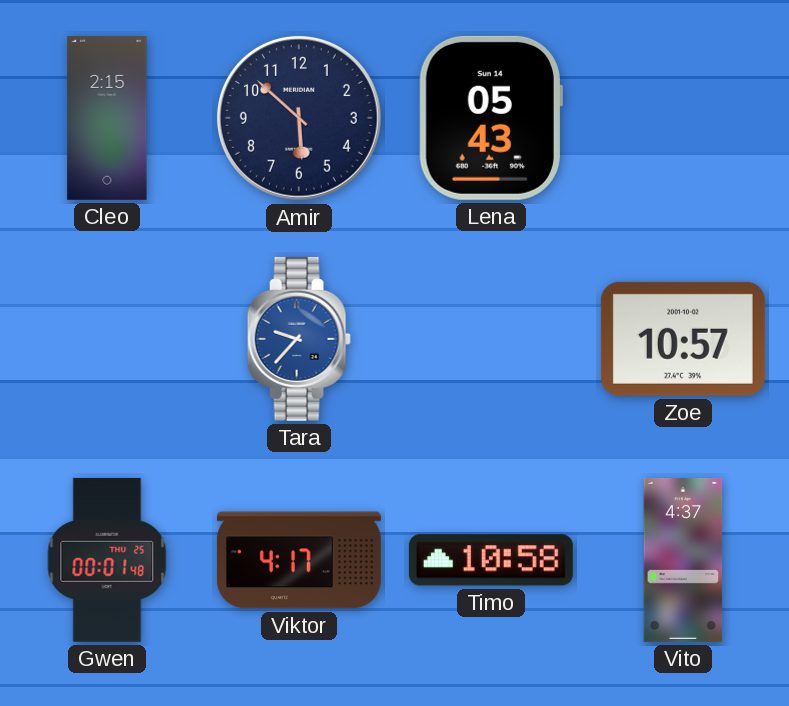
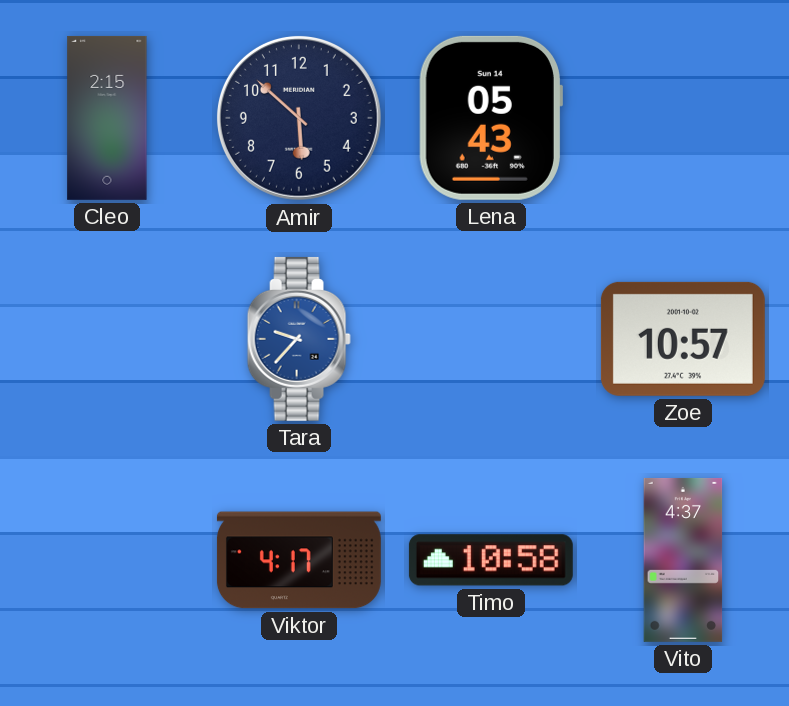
Gwen: 00:01 -> none (107, 560)
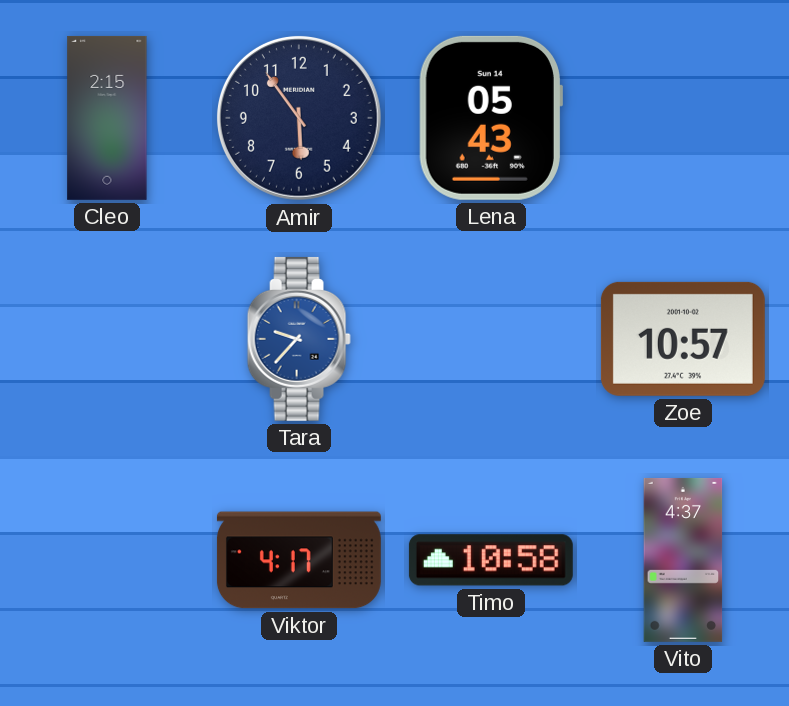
Amir: 5:52 -> 5:54 (299, 118)
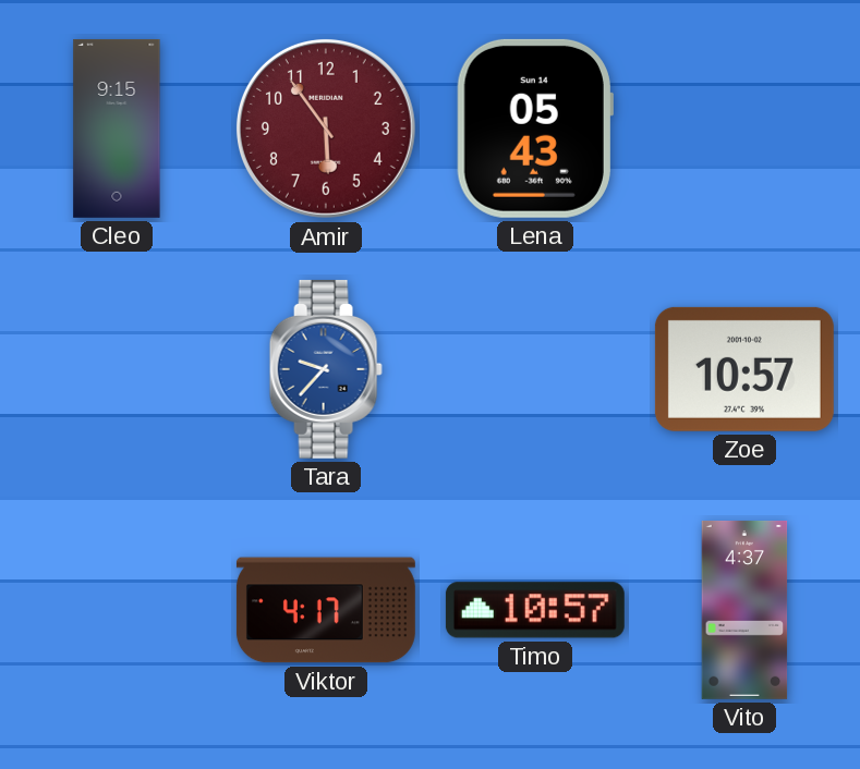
Cleo: 2:15 -> 9:15 (117, 129)
Amir dial: navy -> burgundy (326, 129)
Timo: 10:58 -> 10:57 (535, 610)
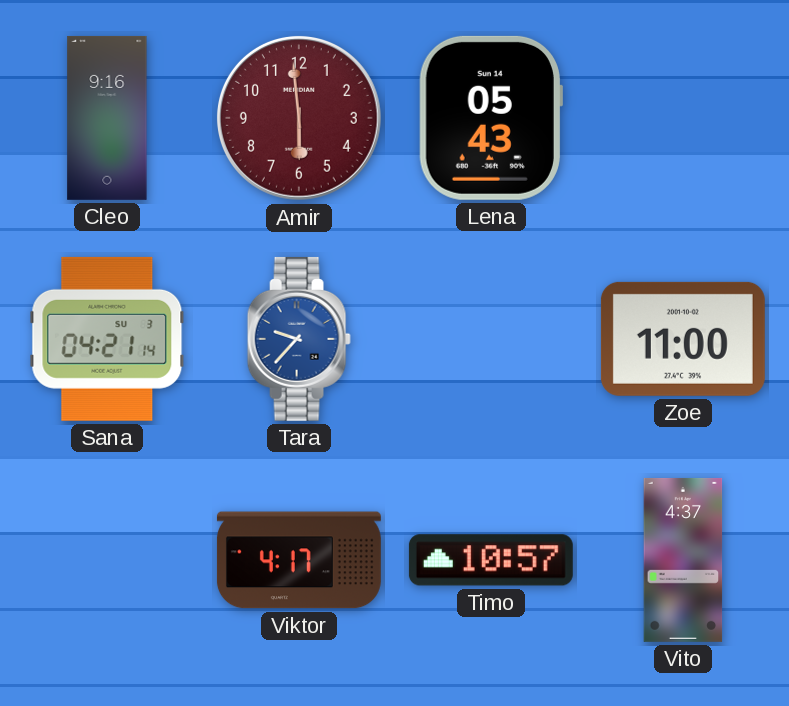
Cleo: 9:15 -> 9:16 (107, 118)
Amir: 5:54 -> 5:59 (299, 118)
Sana: none -> 04:21 (107, 339)
Zoe: 10:57 -> 11:00 (683, 339)
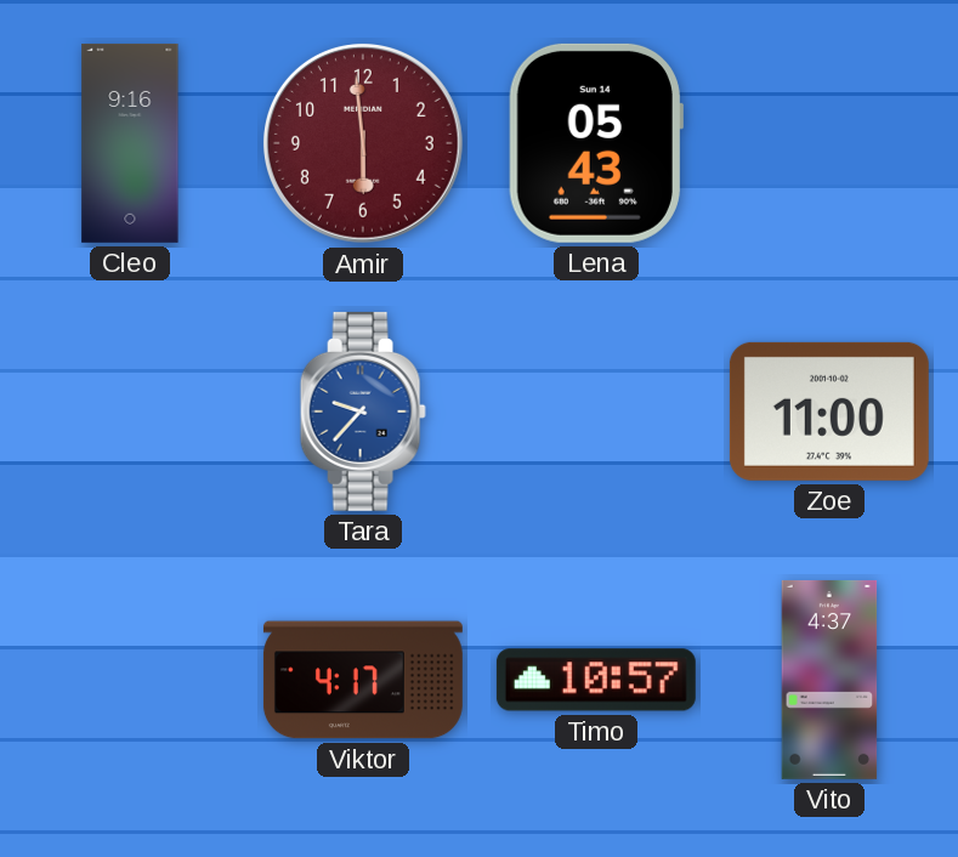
Sana: 04:21 -> none (107, 339)
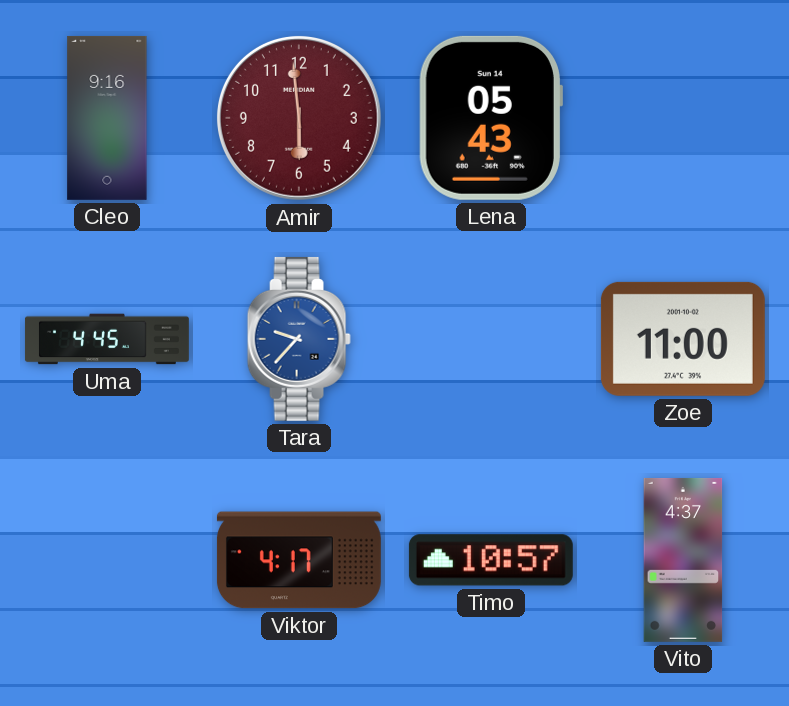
Uma: none -> 4:45 (107, 339)
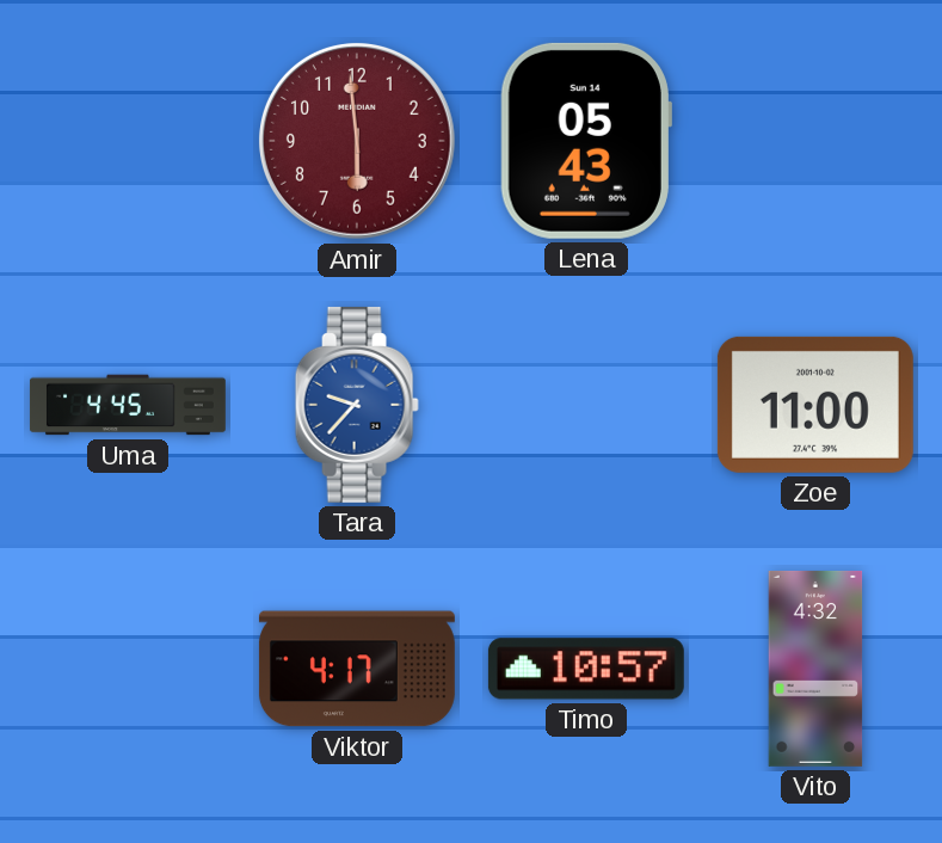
Cleo: 9:16 -> none (107, 118)
Vito: 4:37 -> 4:32 (815, 669)
